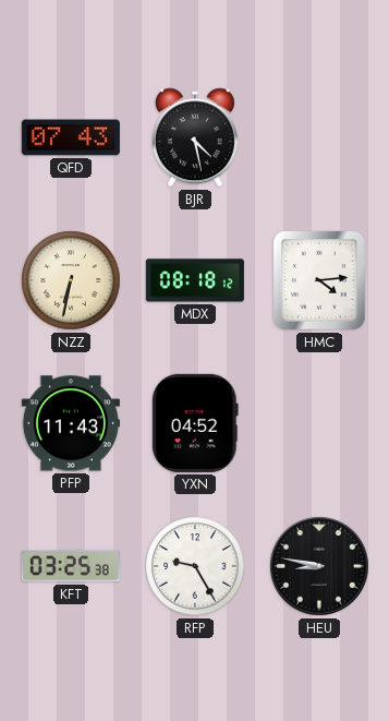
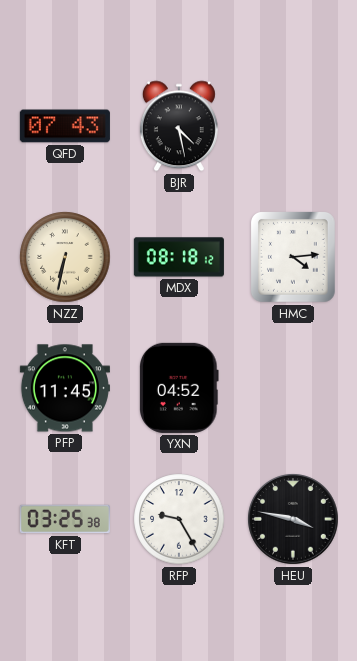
PFP: 11:43 -> 11:45 (65, 388)
HEU: 8:47 -> 3:47 (293, 519)
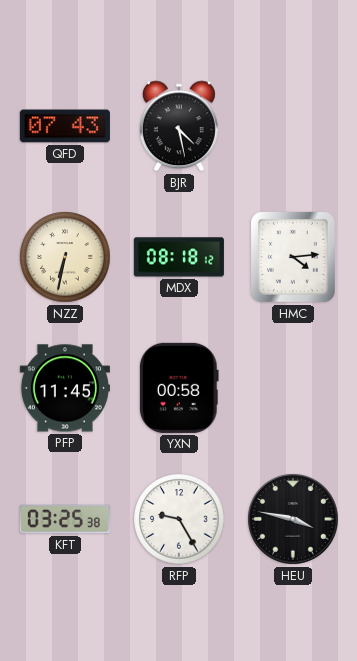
YXN: 04:52 -> 00:58 (180, 388)
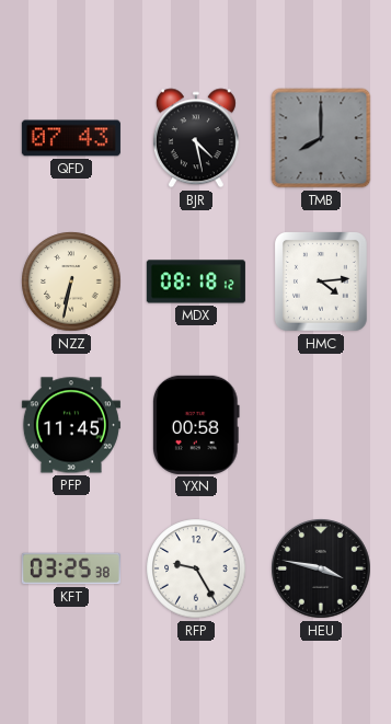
TMB: none -> 8:00 (321, 138)
